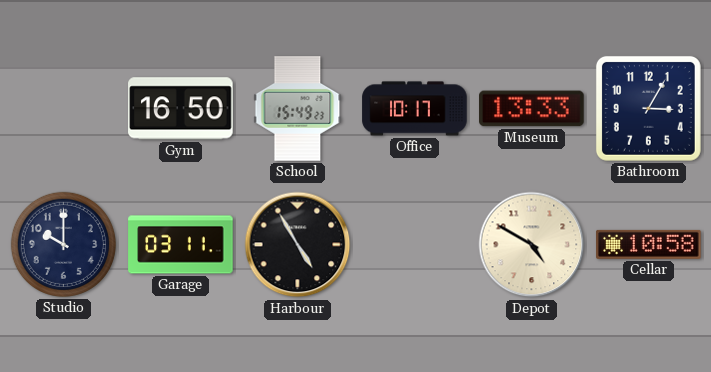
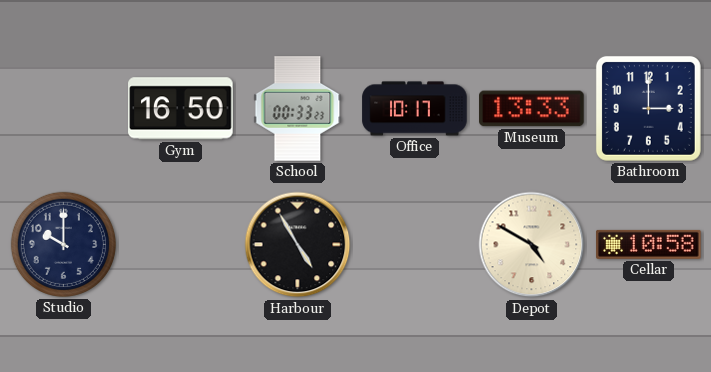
School: 15:49 -> 00:33 (298, 109)
Bathroom: 3:05 -> 3:00 (648, 108)
Garage: 03:11 -> none (181, 245)
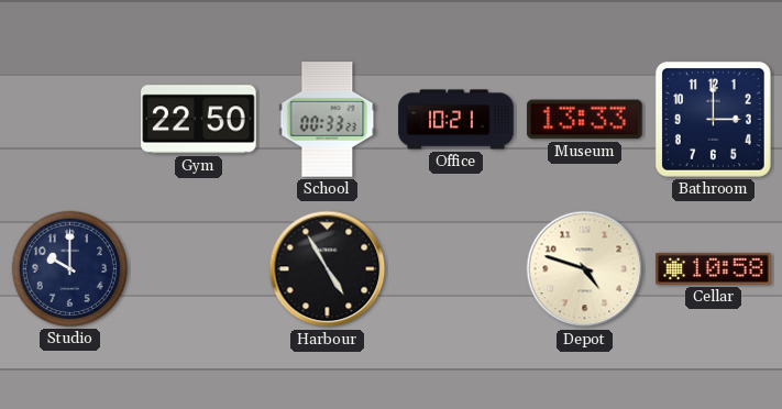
Gym: 16:50 -> 22:50 (199, 120)
Office: 10:17 -> 10:21 (456, 120)
Depot: 4:50 -> 4:48 (585, 269)
